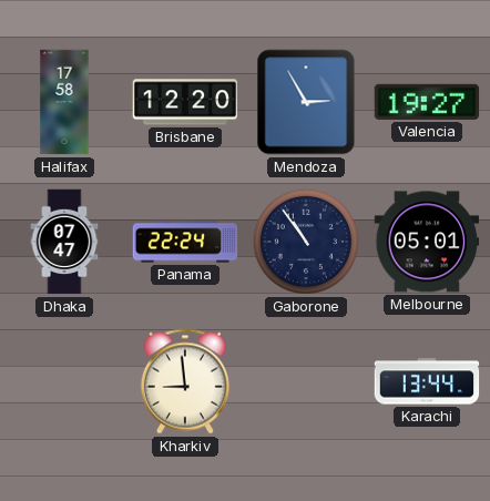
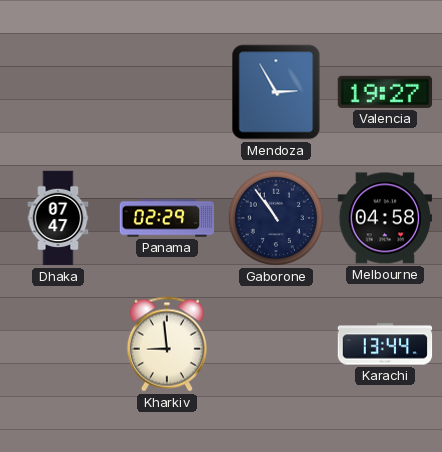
Halifax: 17:58 -> none (64, 102)
Brisbane: 12:20 -> none (185, 102)
Panama: 22:24 -> 02:29 (167, 218)
Melbourne: 05:01 -> 04:58 (385, 218)
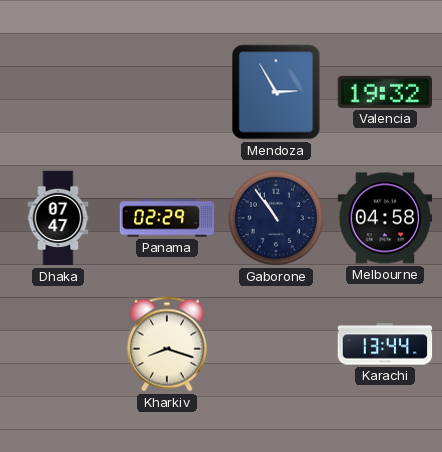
Valencia: 19:27 -> 19:32 (385, 92)
Kharkiv: 8:59 -> 8:18 (167, 344)
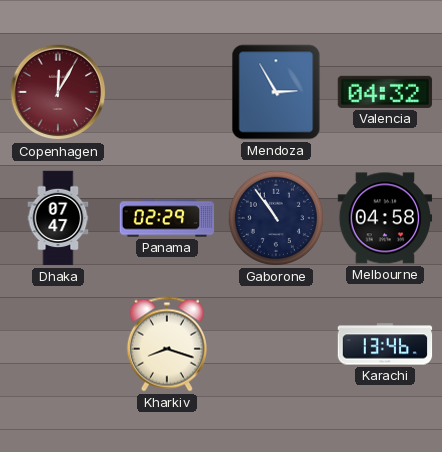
Copenhagen: none -> 12:05 (58, 92)
Valencia: 19:32 -> 04:32 (385, 92)
Karachi: 13:44 -> 13:46 (385, 344)
